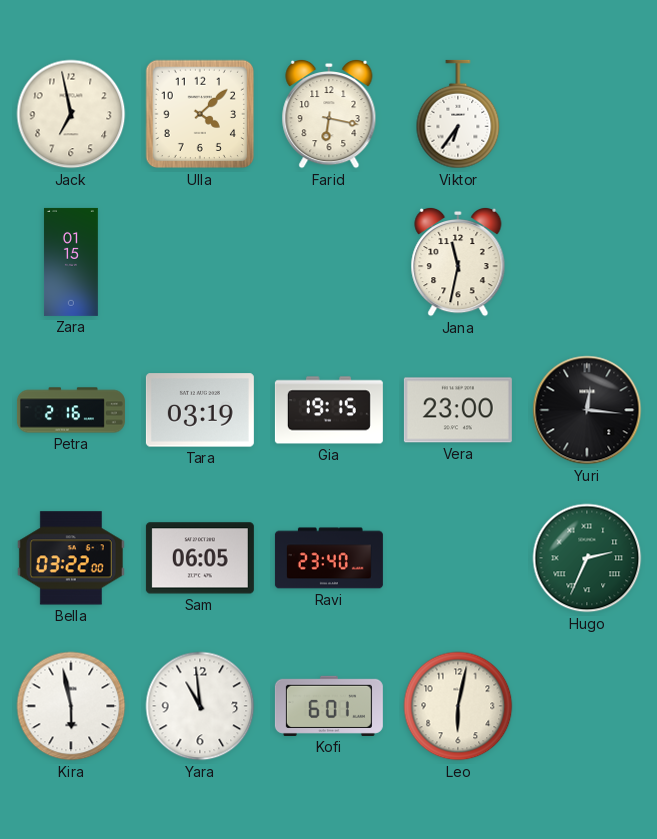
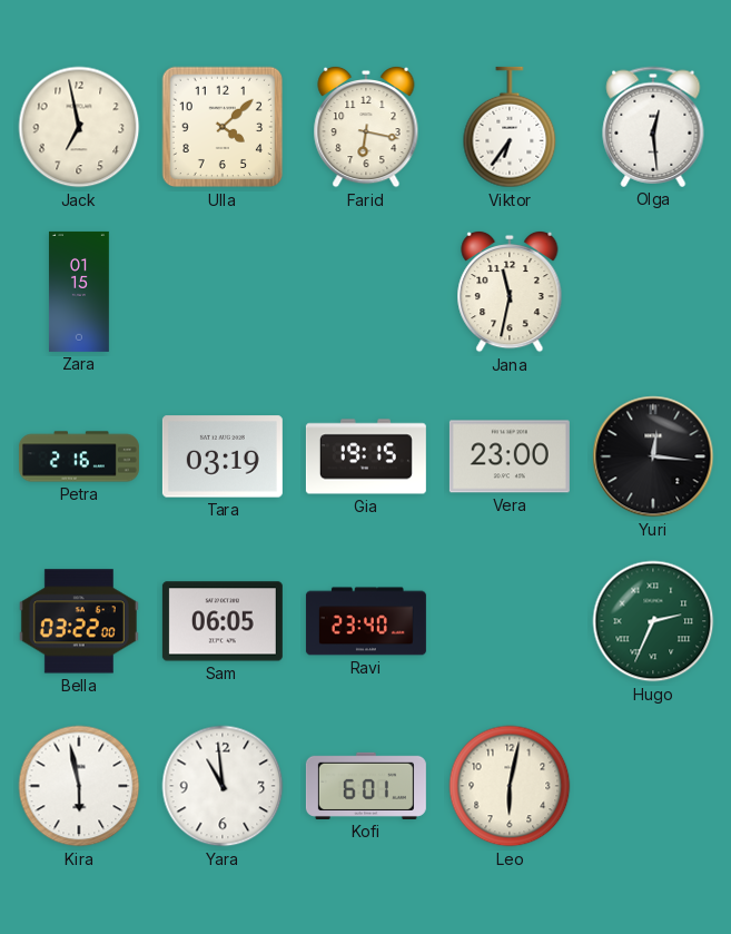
Olga: none -> 12:29 (653, 127)
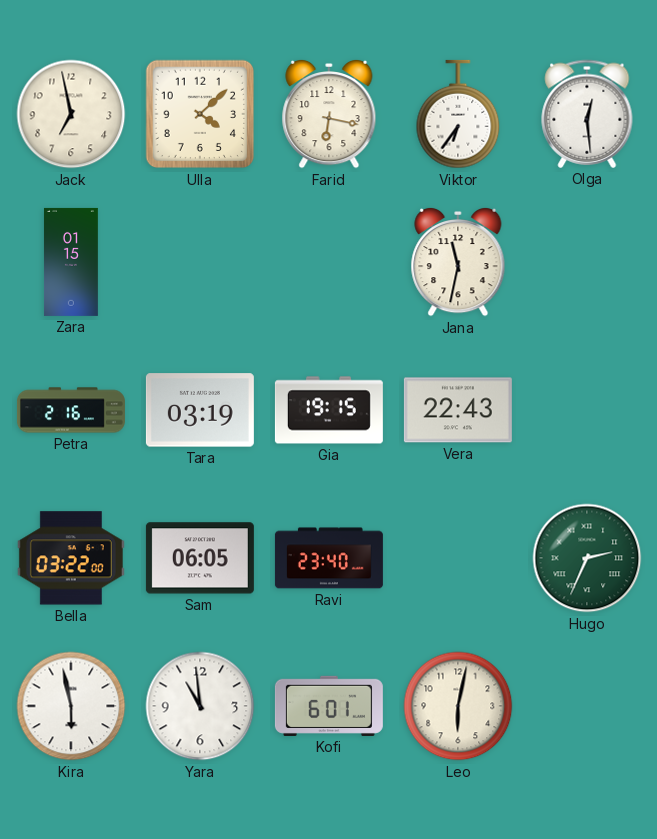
Vera: 23:00 -> 22:43 (458, 410)
Yuri: 12:16 -> none (653, 456)
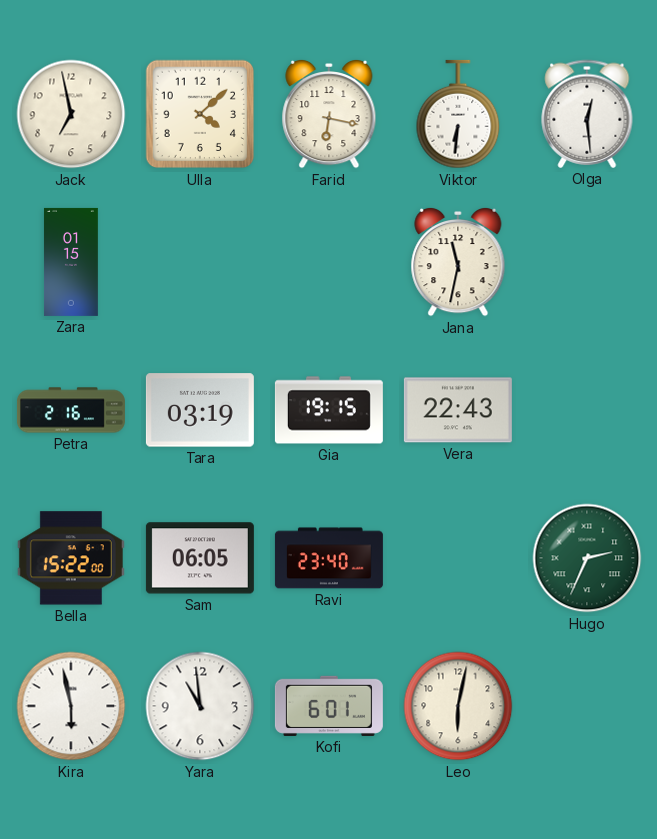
Viktor: 6:36 -> 6:31 (458, 114)
Bella: 03:22 -> 15:22 (71, 558)
